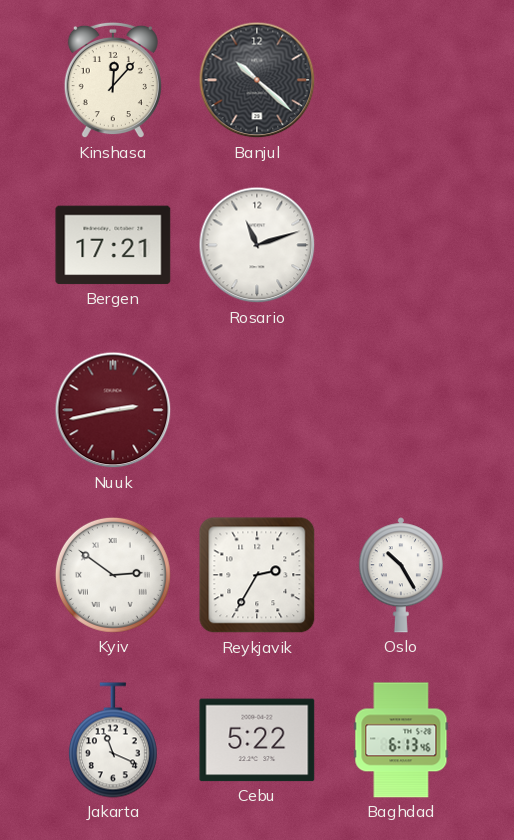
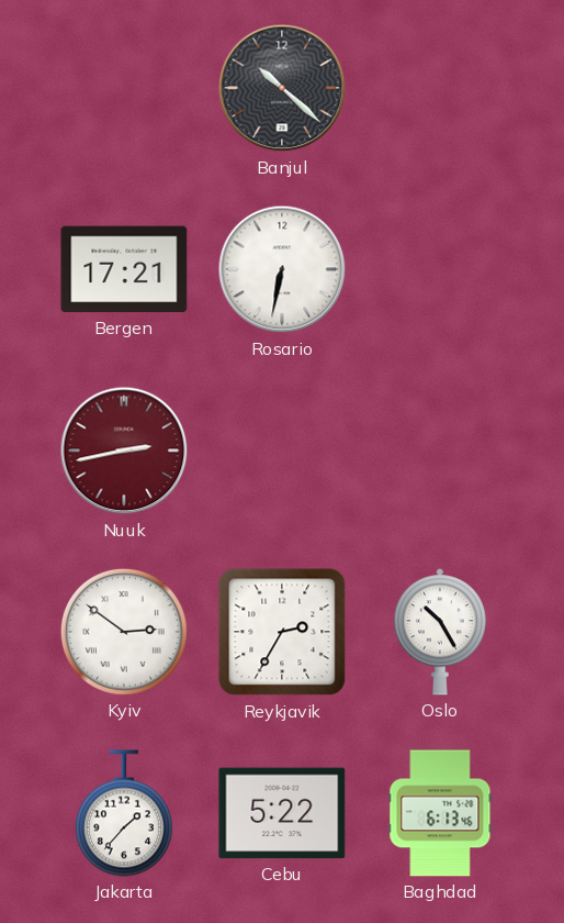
Kinshasa: 12:07 -> none (113, 80)
Rosario: 11:12 -> 6:32 (282, 269)
Jakarta: 11:19 -> 1:37 (124, 813)
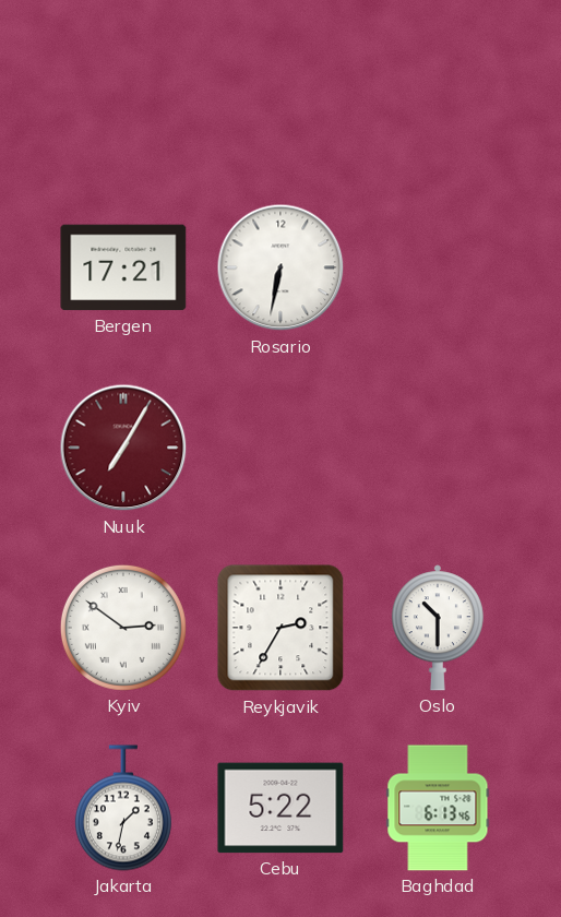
Banjul: 10:22 -> none (282, 88)
Nuuk: 2:43 -> 7:05 (123, 448)
Oslo: 10:25 -> 10:30 (438, 628)
Jakarta: 1:37 -> 1:32 (123, 808)
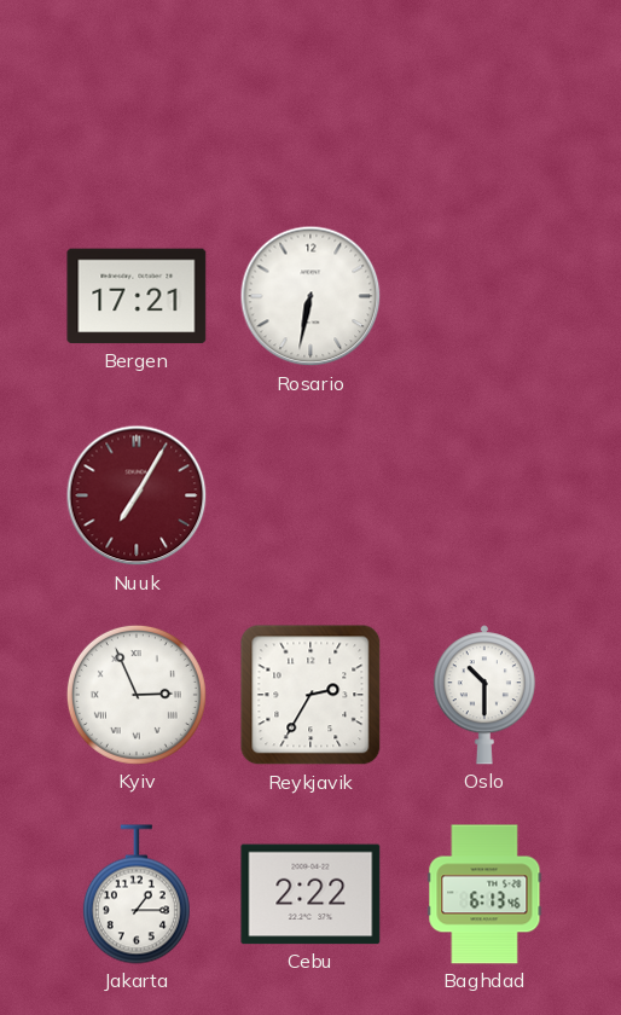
Kyiv: 2:51 -> 2:56 (137, 695)
Jakarta: 1:32 -> 1:15 (137, 894)
Cebu: 5:22 -> 2:22 (310, 894)
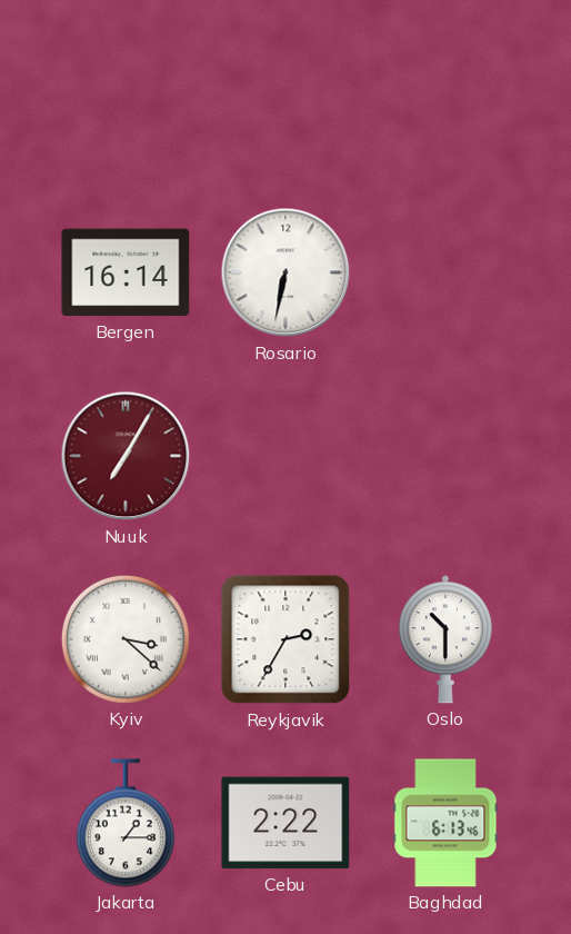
Bergen: 17:21 -> 16:14 (126, 272)
Kyiv: 2:56 -> 3:22 (126, 639)
